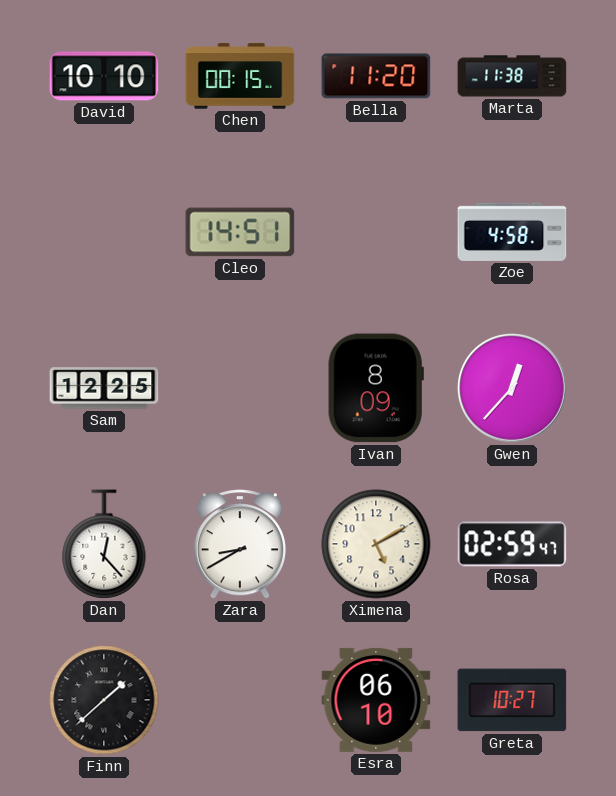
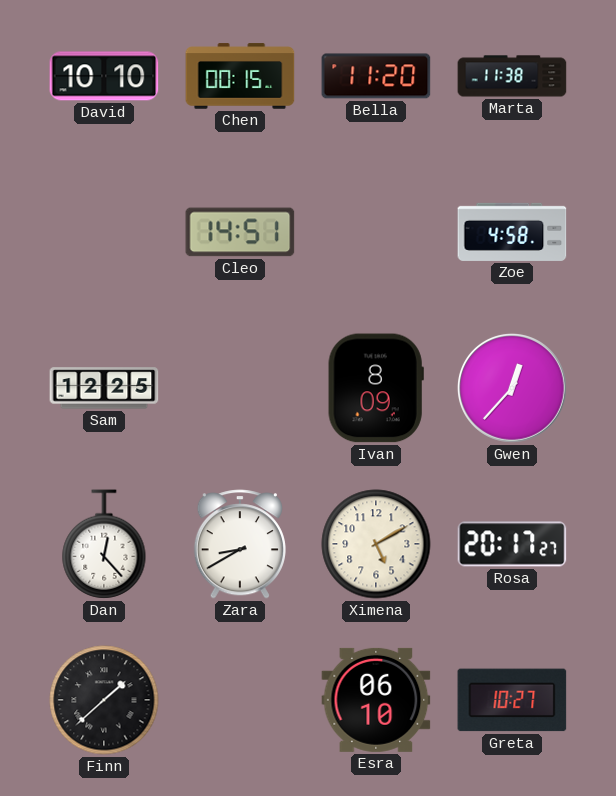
Rosa: 02:59 -> 20:17 (512, 544)
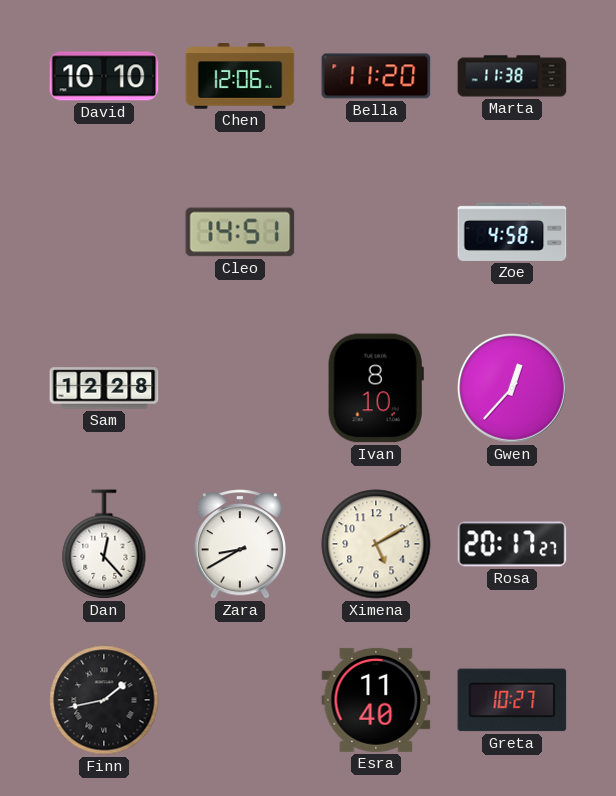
Chen: 00:15 -> 12:06 (240, 76)
Sam: 12:25 -> 12:28 (104, 388)
Ivan: 8:09 -> 8:10 (376, 388)
Finn: 1:38 -> 1:43 (104, 700)
Esra: 06:10 -> 11:40 (376, 700)
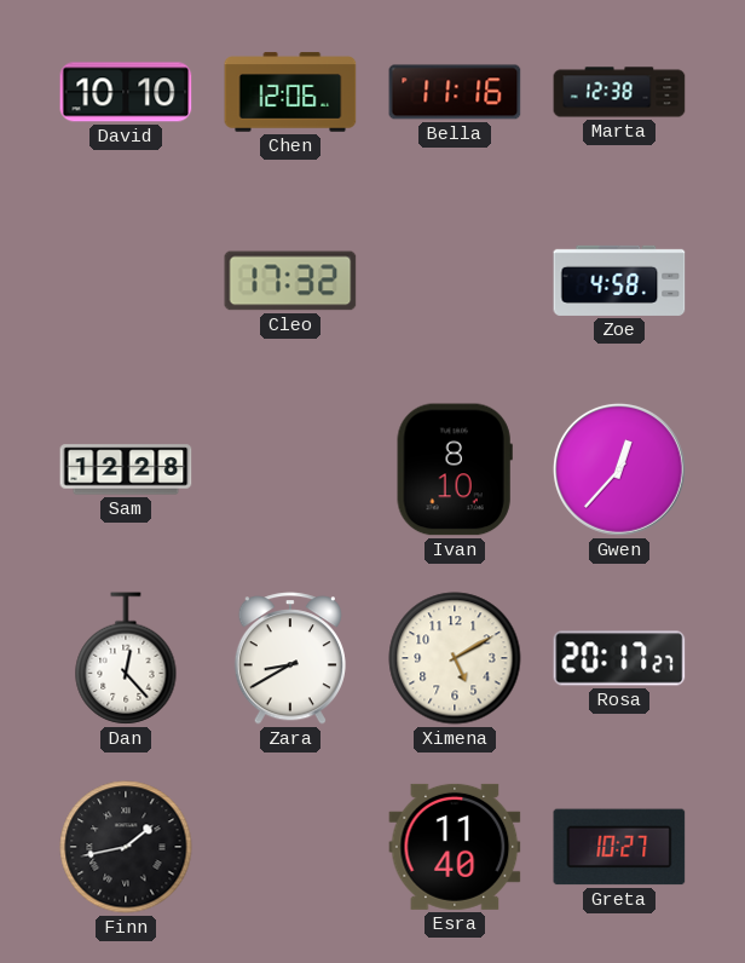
Bella: 11:20 -> 11:16 (455, 92)
Marta: 11:38 -> 12:38 (619, 92)
Cleo: 14:51 -> 17:32 (290, 281)
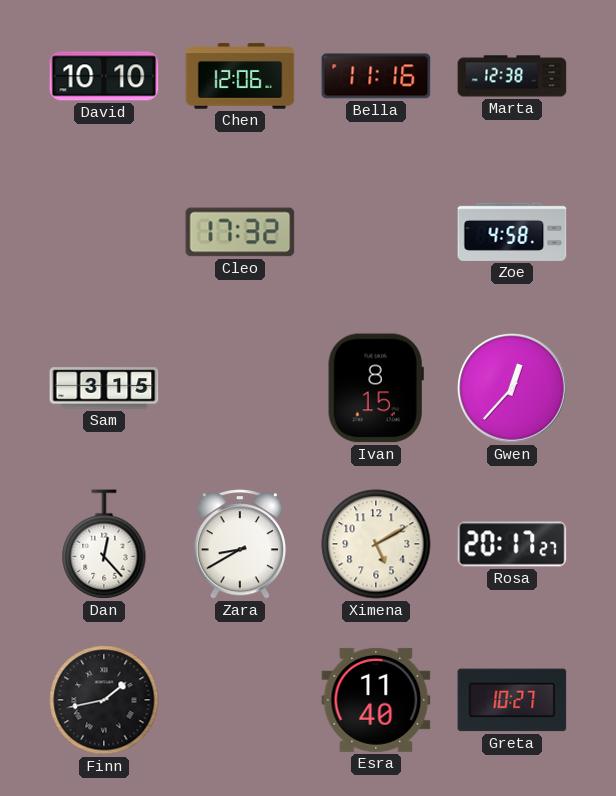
Sam: 12:28 -> 3:15 (104, 388)
Ivan: 8:10 -> 8:15 (376, 388)
